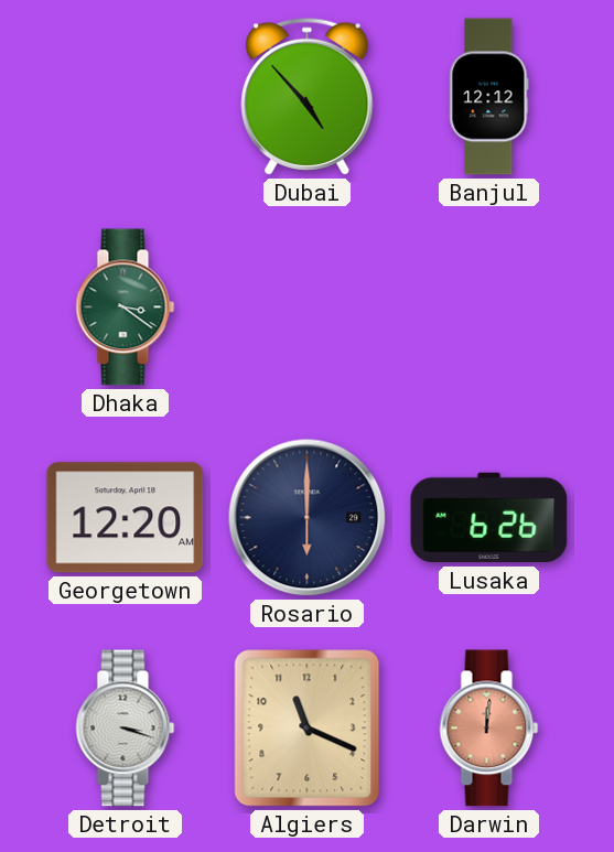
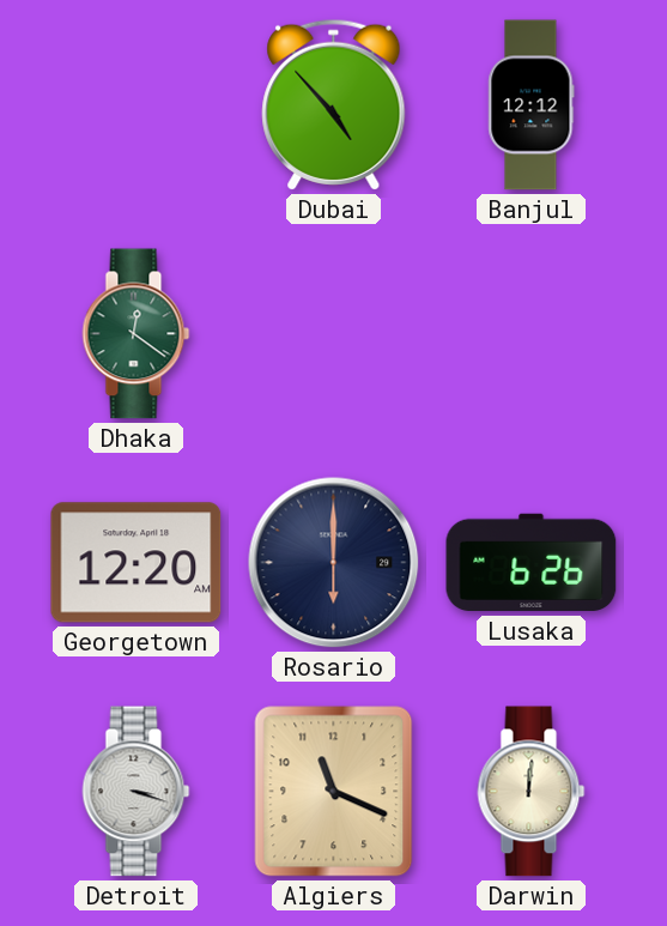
Dhaka: 3:21 -> 12:21 (137, 334)
Darwin dial: salmon -> cream (532, 792)
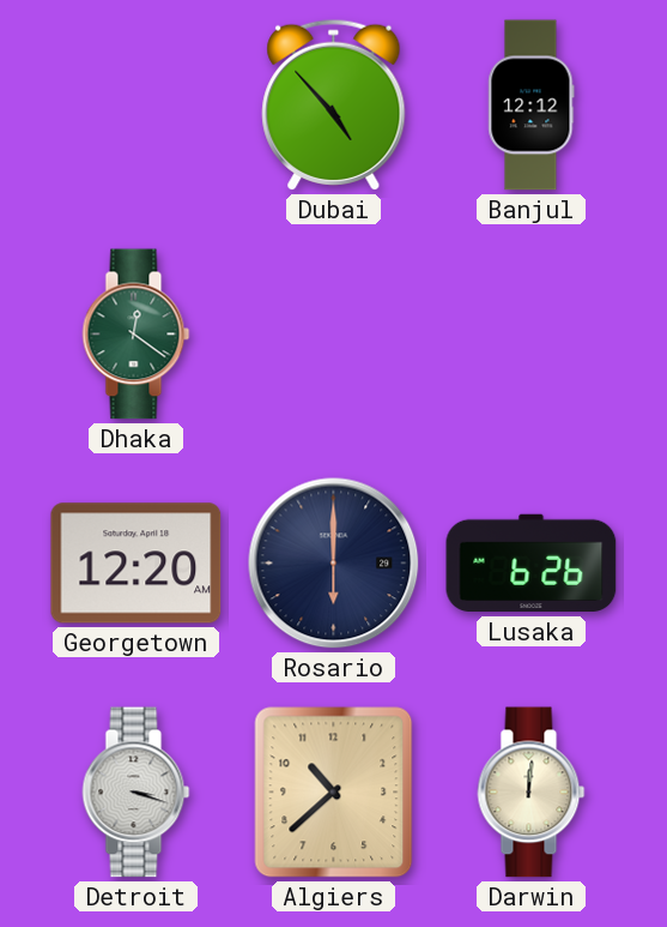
Algiers: 11:19 -> 10:38 (334, 793)
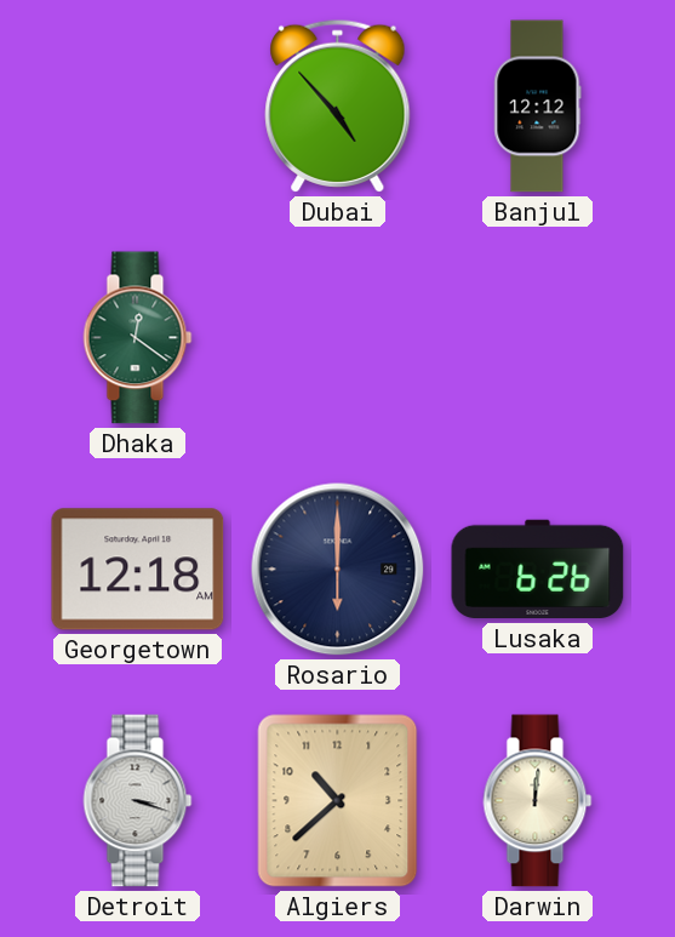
Georgetown: 12:20 -> 12:18 (138, 570)
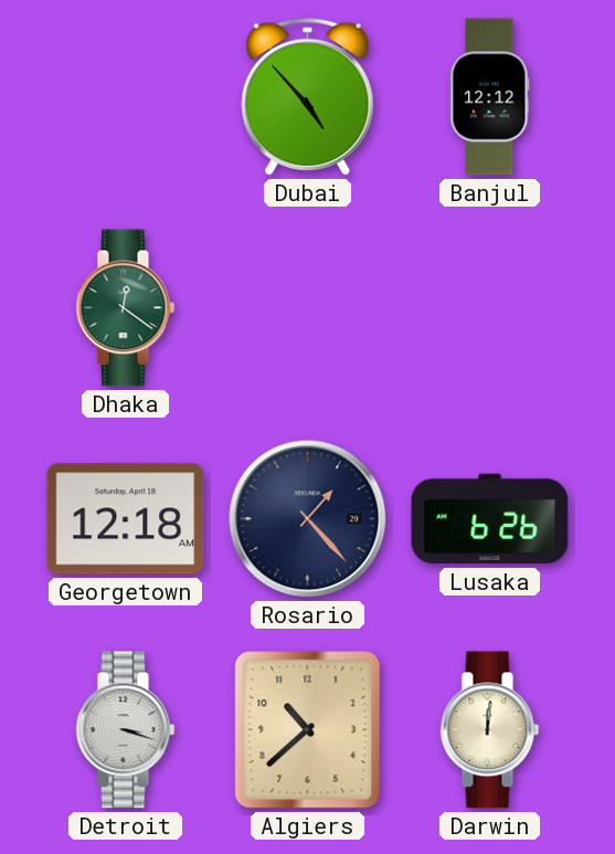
Rosario: 6:00 -> 1:23 (308, 519)
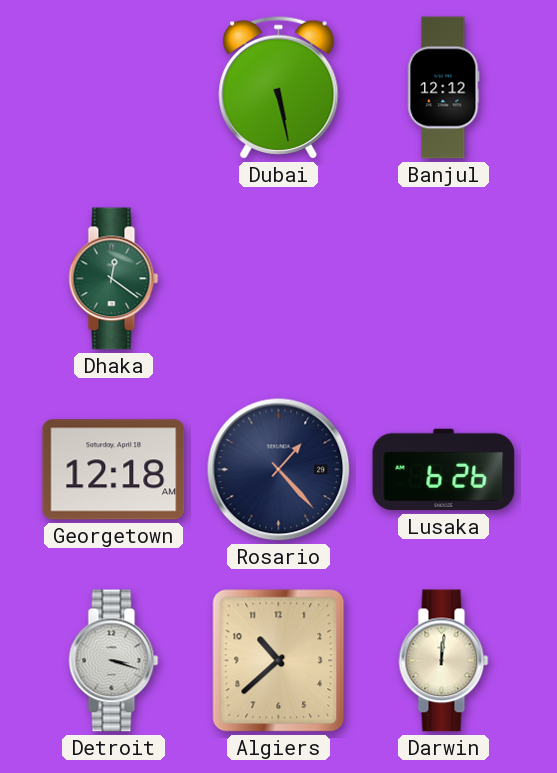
Dubai: 4:53 -> 5:28 (279, 87)
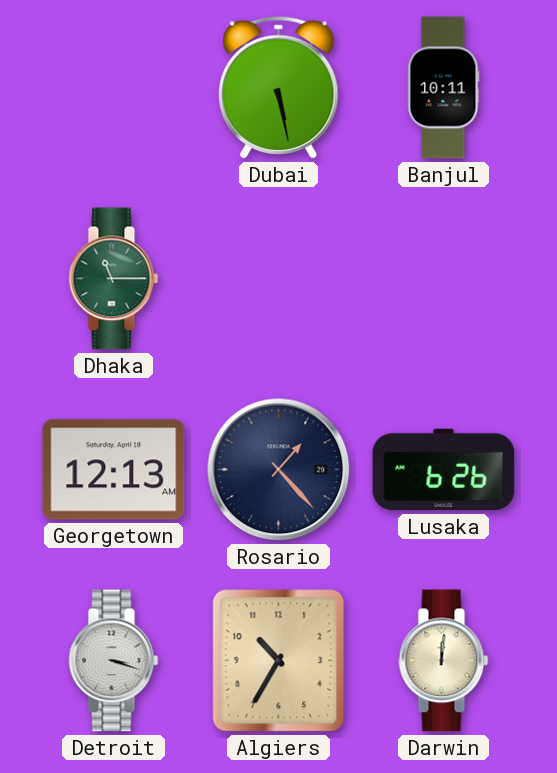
Banjul: 12:12 -> 10:11 (444, 88)
Dhaka: 12:21 -> 11:15 (114, 279)
Georgetown: 12:18 -> 12:13 (114, 470)
Algiers: 10:38 -> 10:35 (279, 661)
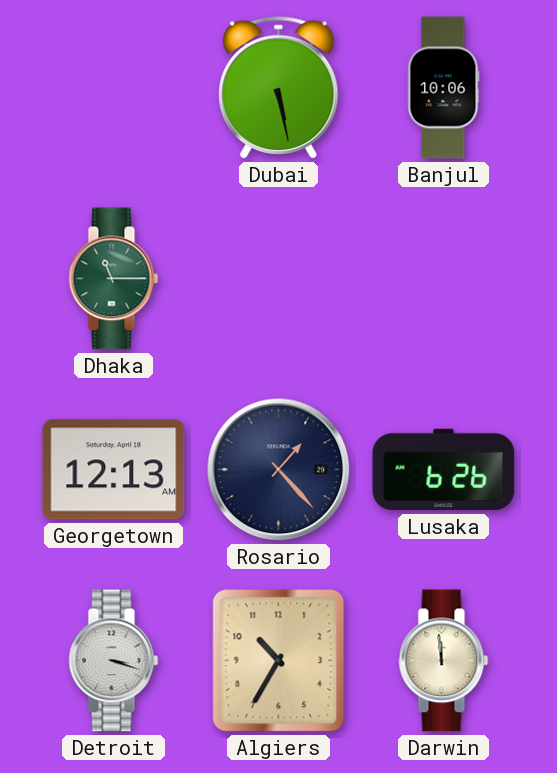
Banjul: 10:11 -> 10:06 (444, 88)
Darwin: 12:01 -> 11:59 (444, 661)
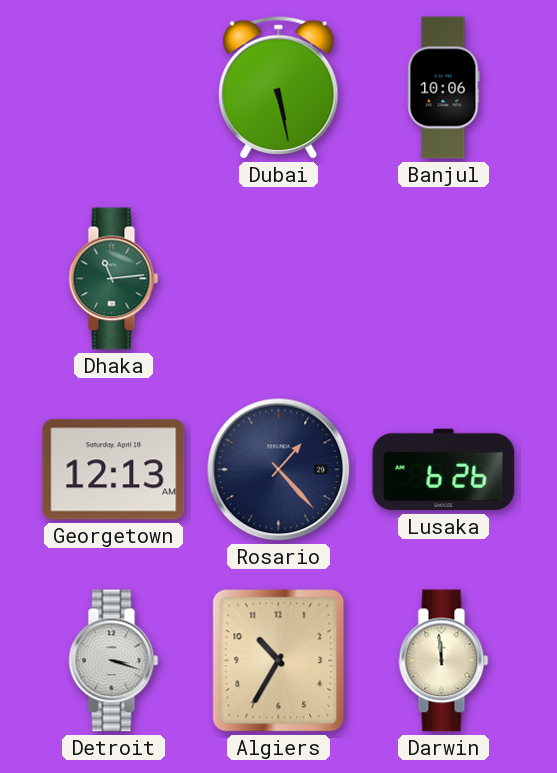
Dhaka: 11:15 -> 11:14 (114, 279)
